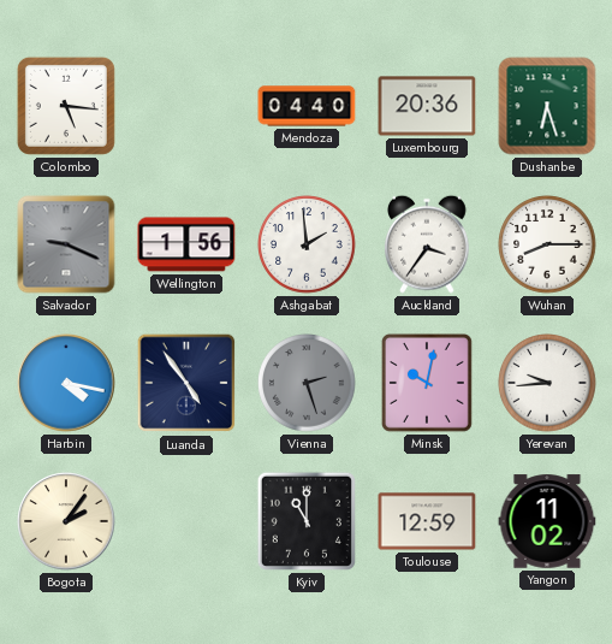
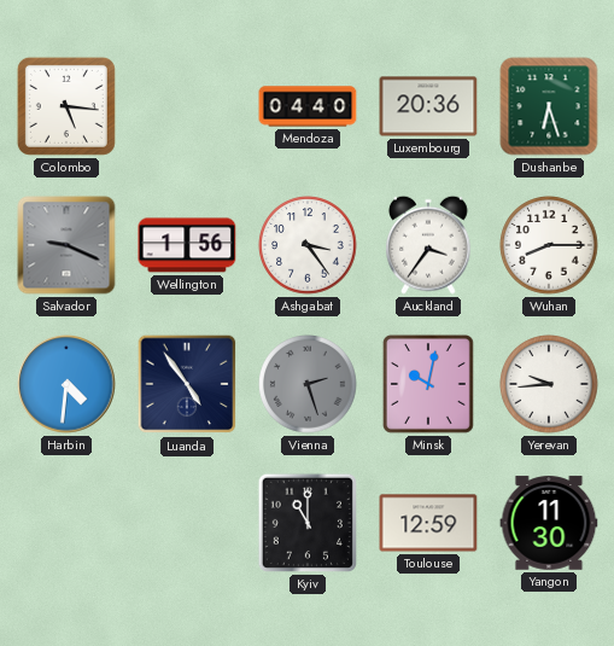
Ashgabat: 1:59 -> 3:24 (308, 245)
Harbin: 4:17 -> 4:31 (66, 384)
Bogota: 2:06 -> none (66, 521)
Yangon: 11:02 -> 11:30 (549, 523)
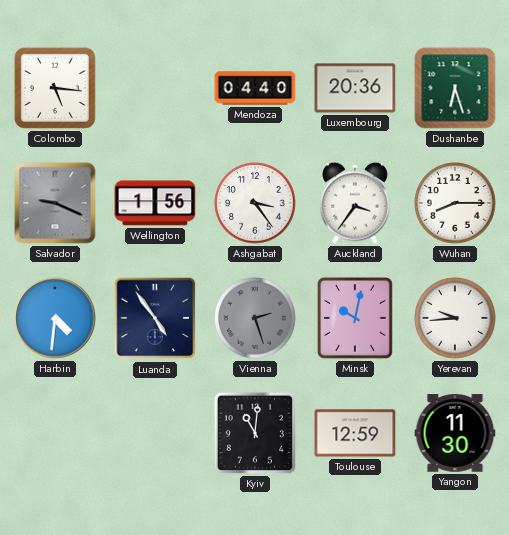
Kyiv: 11:00 -> 11:01 (255, 433)
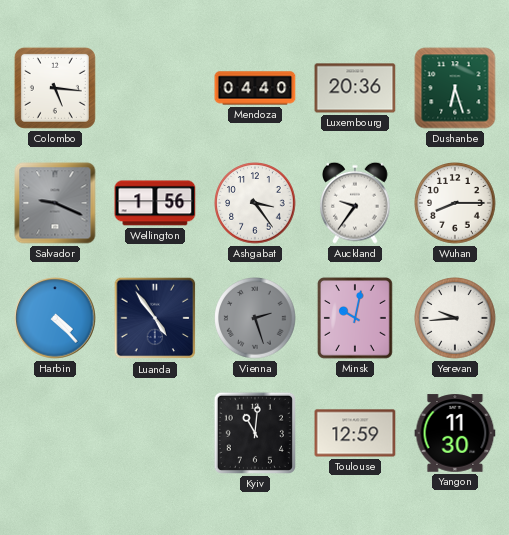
Auckland: 3:36 -> 9:36 (356, 203)
Harbin: 4:31 -> 4:23 (55, 318)
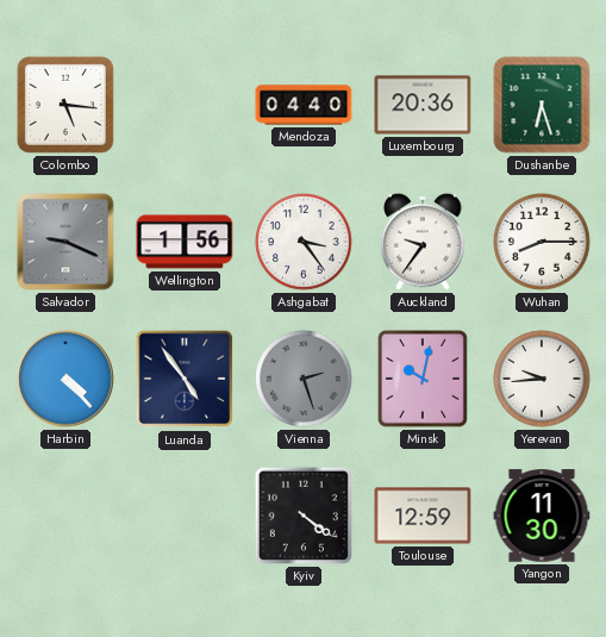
Kyiv: 11:01 -> 4:21 (304, 516)
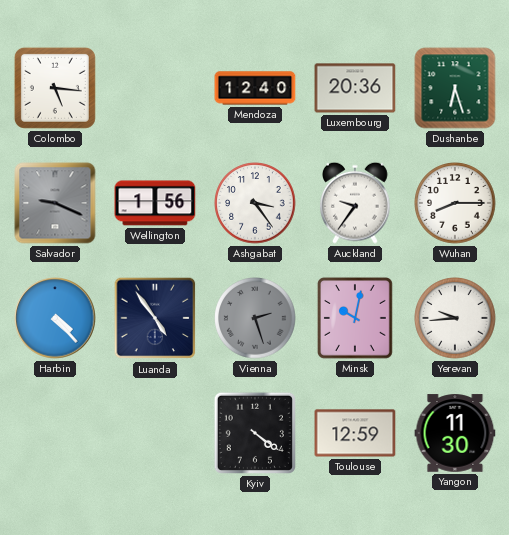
Mendoza: 04:40 -> 12:40 (255, 88)
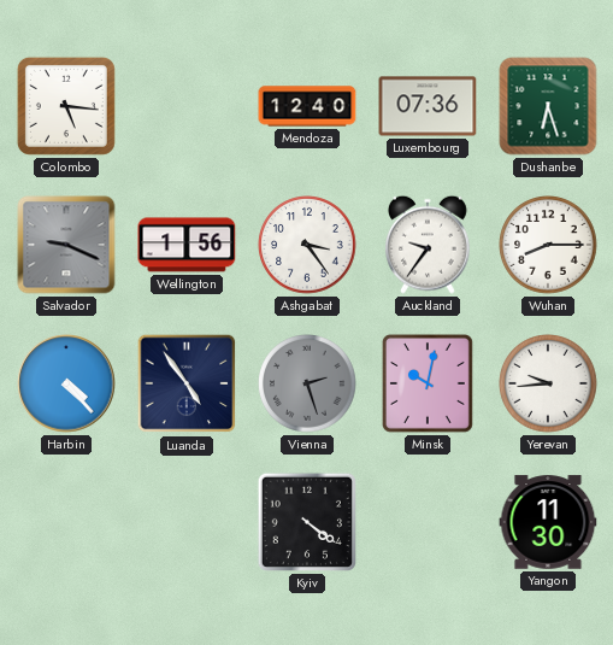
Luxembourg: 20:36 -> 07:36 (428, 106)
Toulouse: 12:59 -> none (355, 433)
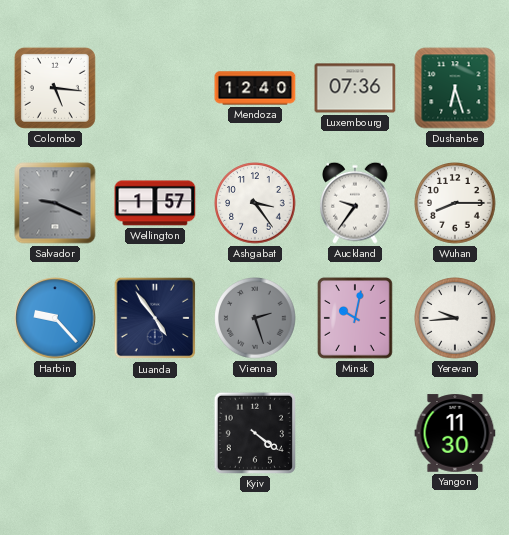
Wellington: 1:56 -> 1:57 (155, 203)
Harbin: 4:23 -> 9:23 (55, 318)
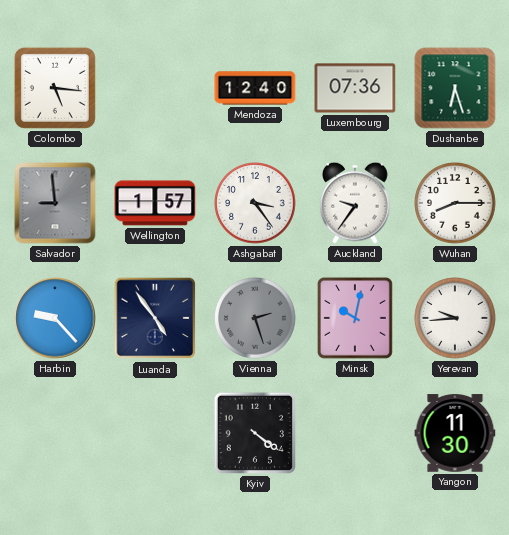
Salvador: 9:19 -> 8:59 (55, 203)
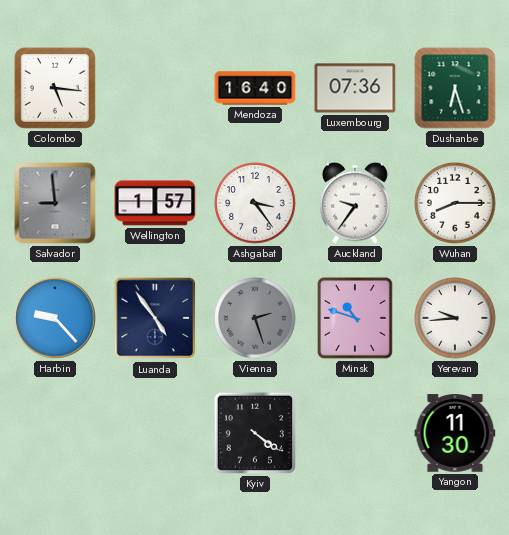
Mendoza: 12:40 -> 16:40 (255, 88)
Minsk: 10:02 -> 10:48 (355, 318)
